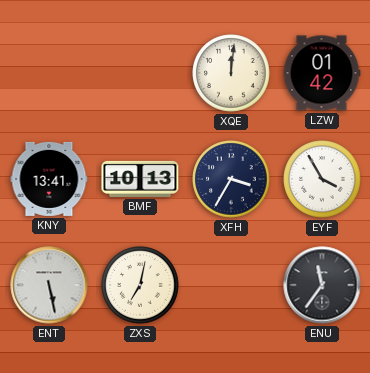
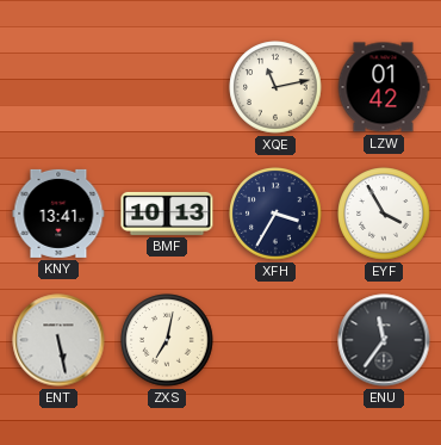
XQE: 12:01 -> 11:13 (275, 87)
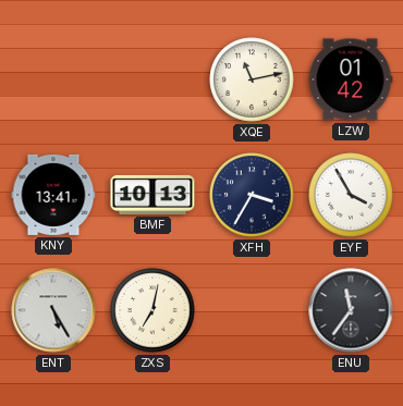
ENT: 5:28 -> 5:25 (53, 310)
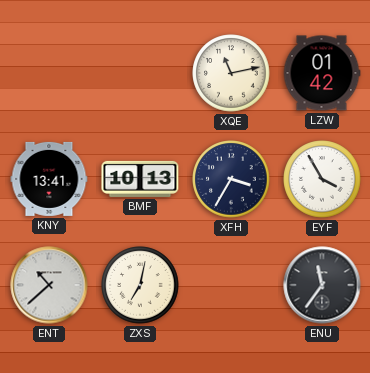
ENT: 5:25 -> 10:38 (49, 285)
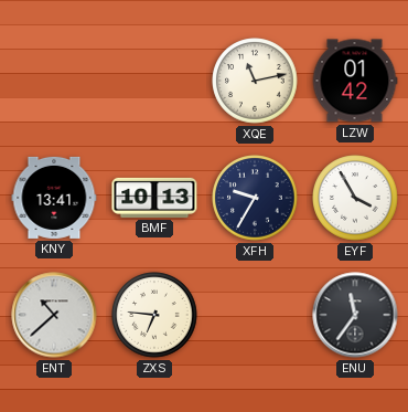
XFH: 3:35 -> 9:35 (255, 198)
ZXS: 7:02 -> 6:46 (154, 315)
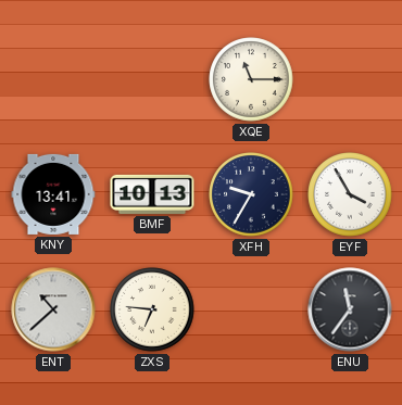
XQE: 11:13 -> 11:15 (251, 79)
LZW: 01:42 -> none (355, 81)
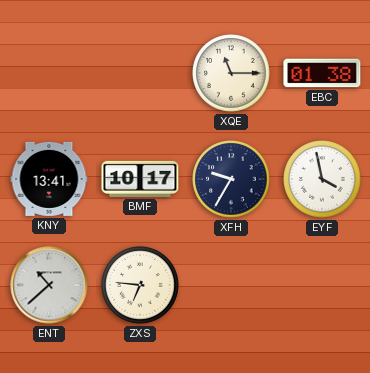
EBC: none -> 01:38 (322, 73)
BMF: 10:13 -> 10:17 (140, 179)
EYF: 3:55 -> 3:58 (322, 179)
ENU: 11:36 -> none (350, 309)
